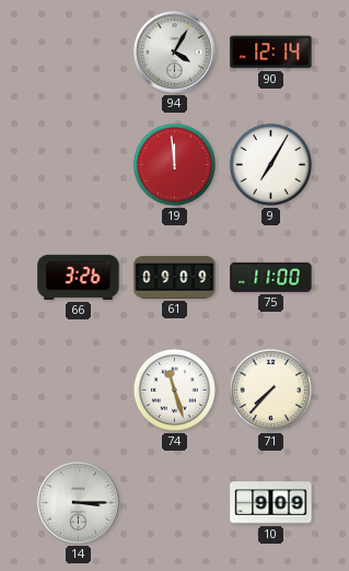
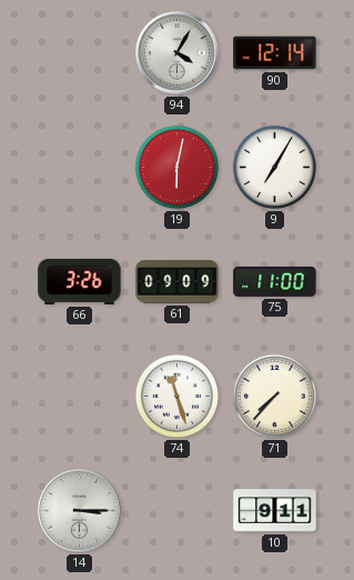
19: 11:59 -> 6:02 (176, 167)
10: 9:09 -> 9:11 (275, 511)
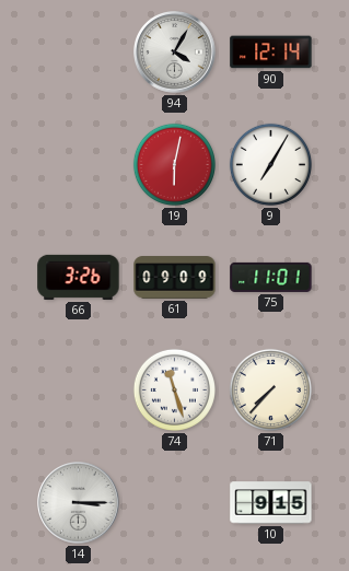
75: 11:00 -> 11:01 (271, 277)
10: 9:11 -> 9:15 (271, 503)
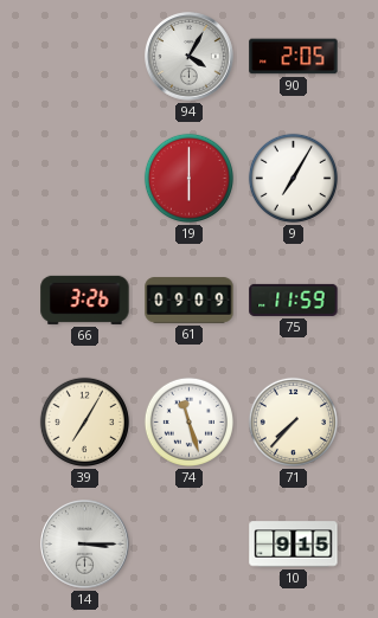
90: 12:14 -> 2:05 (294, 57)
19: 6:02 -> 6:00 (188, 178)
75: 11:01 -> 11:59 (294, 300)
39: none -> 7:05 (84, 421)
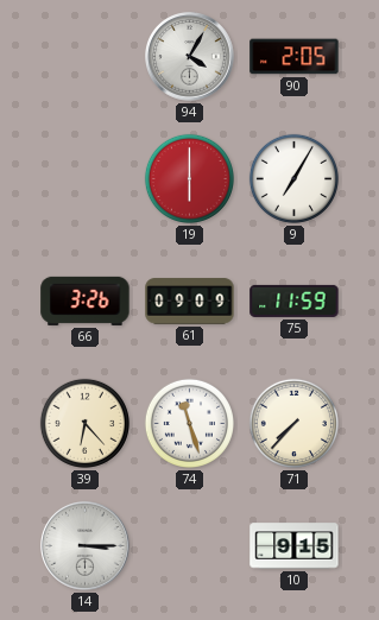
39: 7:05 -> 6:23 (84, 423)
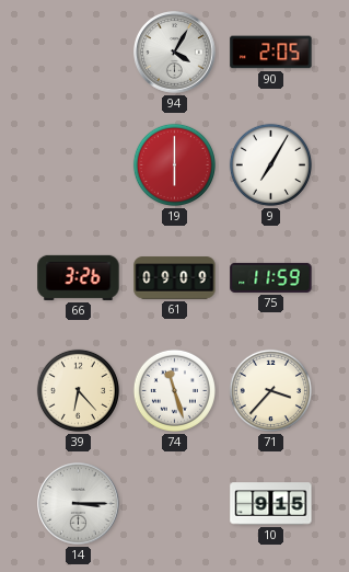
71: 7:37 -> 3:37 (270, 390)
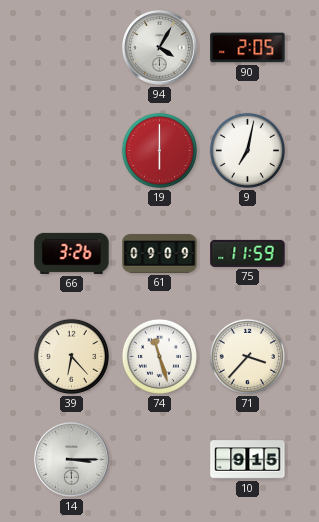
9: 7:05 -> 7:02 (247, 150)
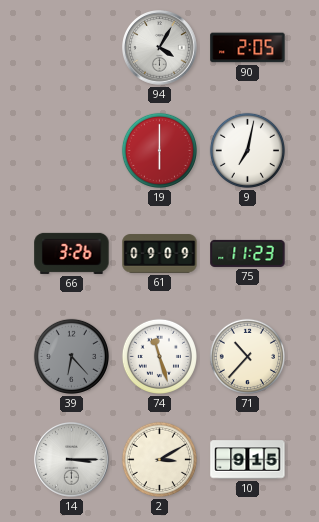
75: 11:59 -> 11:23 (248, 253)
39 dial: cream -> grey (71, 356)
71: 3:37 -> 10:37 (247, 356)
2: none -> 3:10 (159, 459)
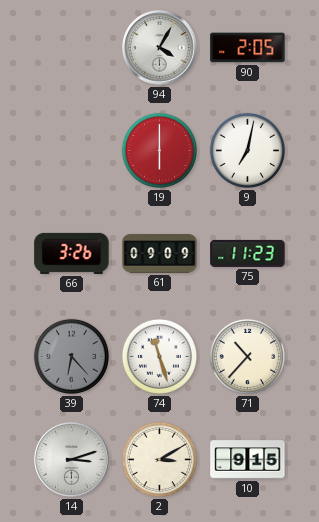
14: 3:15 -> 3:12 (72, 460)
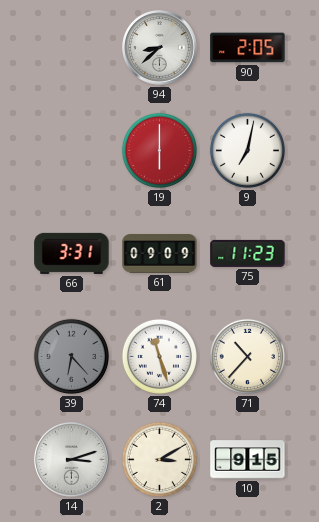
94: 4:05 -> 8:38 (160, 48)
66: 3:26 -> 3:31 (72, 253)
